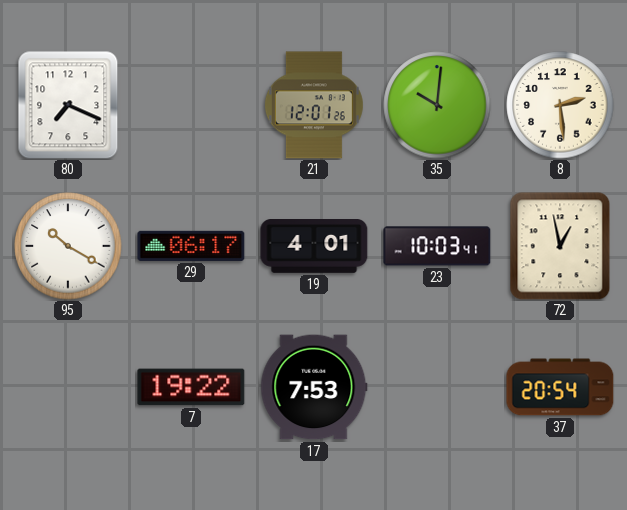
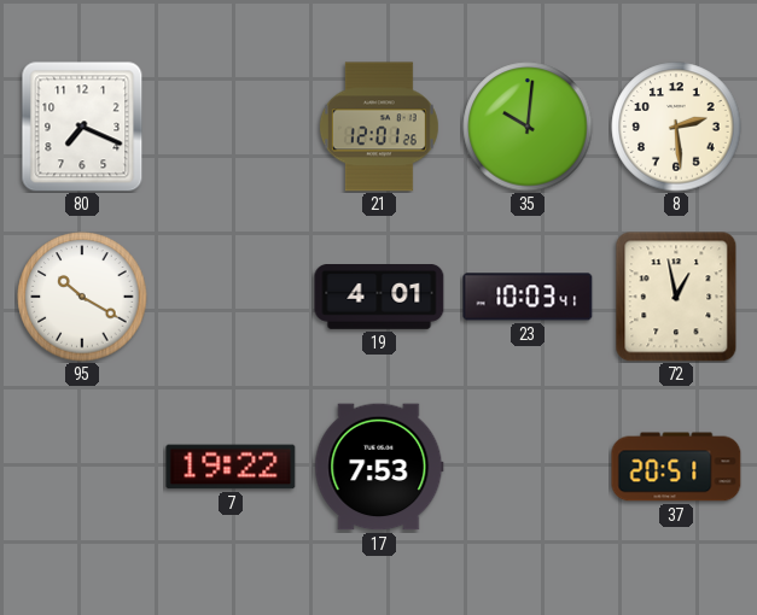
29: 06:17 -> none (191, 246)
37: 20:54 -> 20:51 (676, 467)
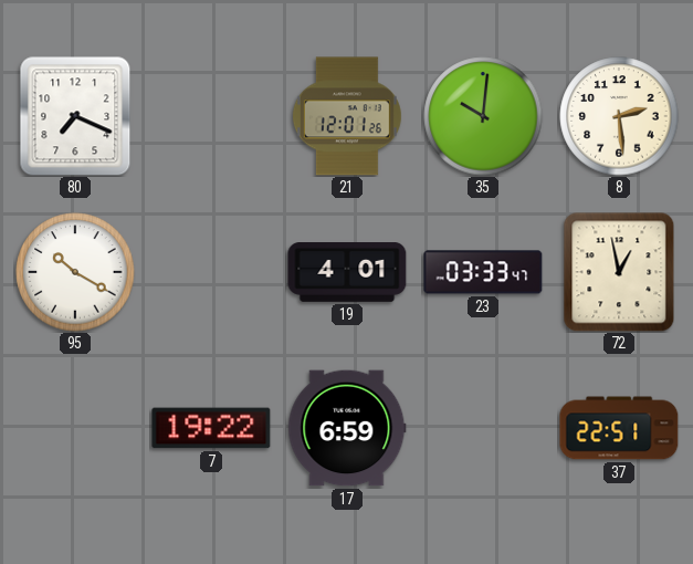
23: 10:03 -> 03:33 (483, 272)
17: 7:53 -> 6:59 (347, 428)
37: 20:51 -> 22:51 (619, 428)
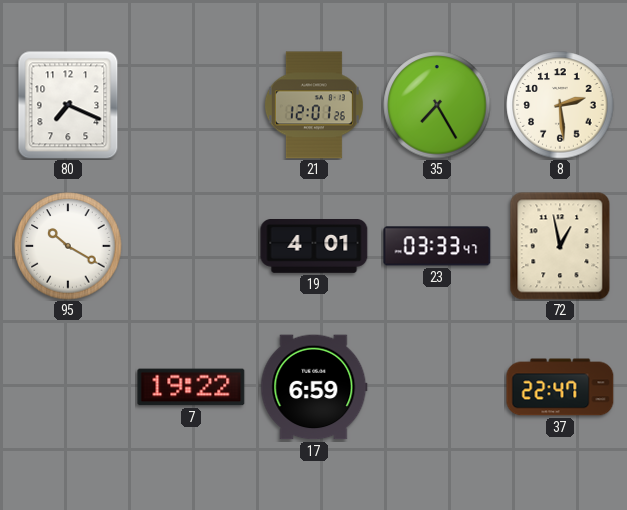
35: 10:01 -> 7:25 (437, 105)
37: 22:51 -> 22:47 (560, 387)
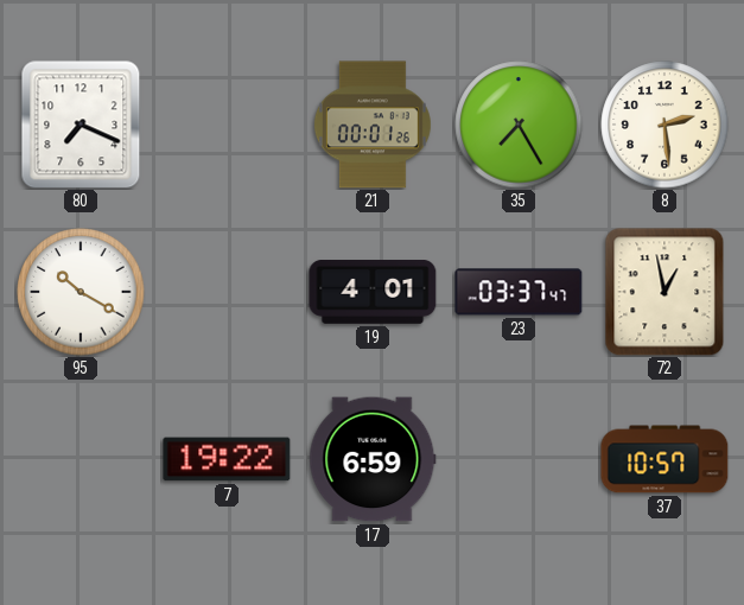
21: 12:01 -> 00:01 (373, 125)
23: 03:33 -> 03:37 (519, 292)
37: 22:47 -> 10:57 (664, 459)
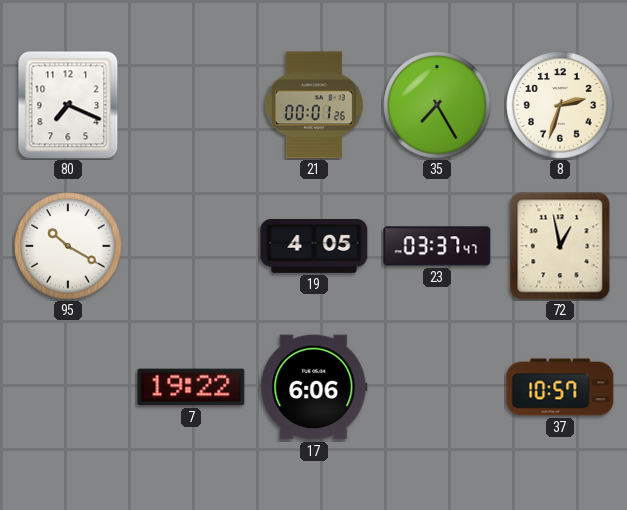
8: 2:29 -> 2:33 (560, 105)
19: 4:01 -> 4:05 (314, 247)
17: 6:59 -> 6:06 (314, 387)
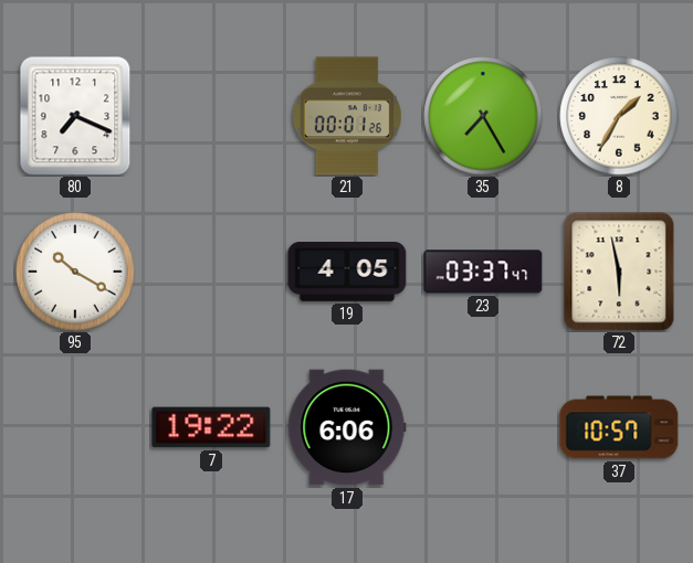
8: 2:33 -> 1:35 (619, 116)
72: 12:58 -> 5:58 (619, 272)
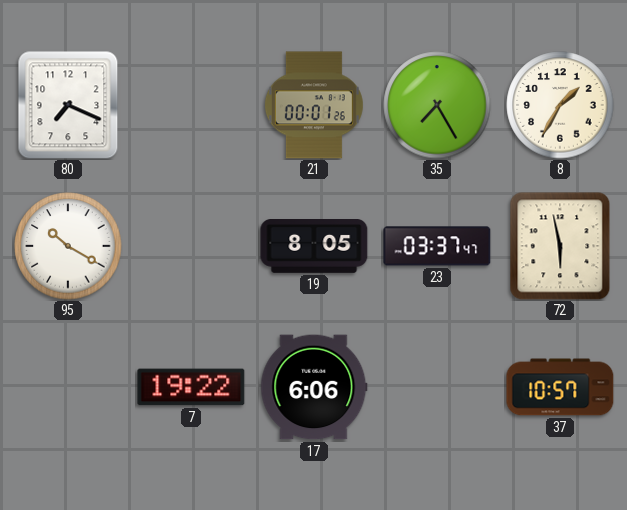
19: 4:05 -> 8:05 (314, 247)
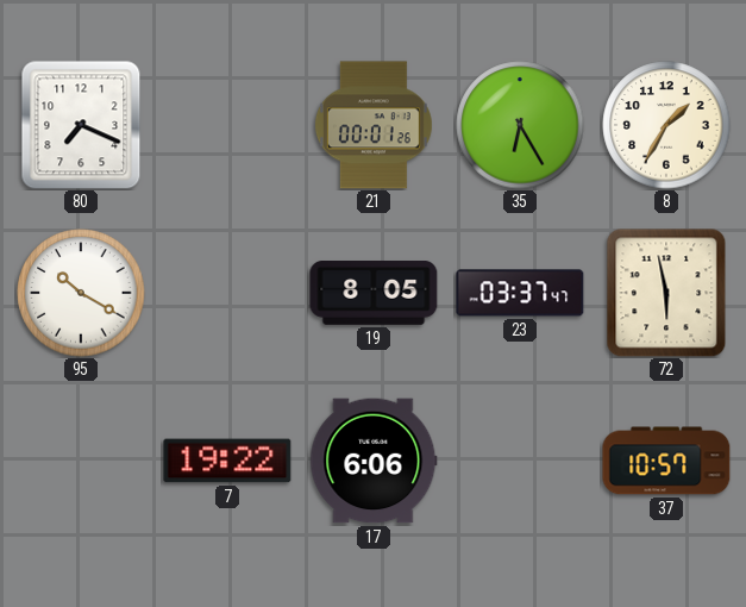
35: 7:25 -> 6:25 (520, 125)
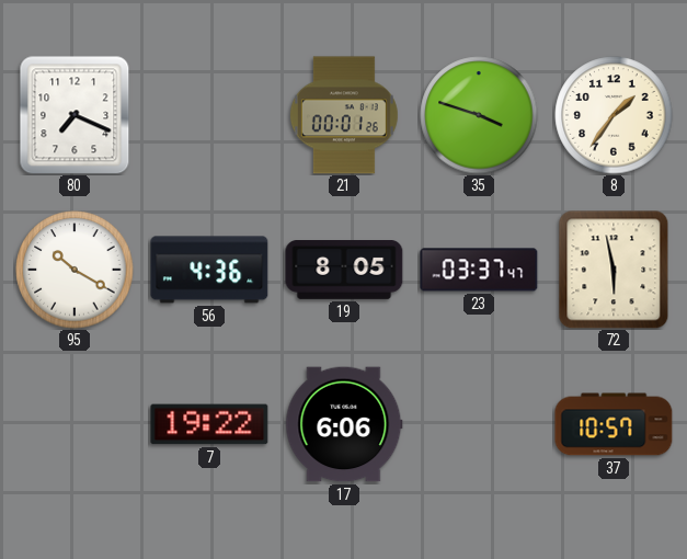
35: 6:25 -> 3:48 (479, 115)
8: 1:35 -> 1:36 (614, 115)
56: none -> 4:36 (209, 270)
